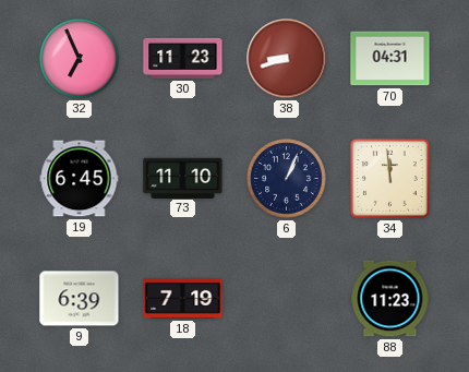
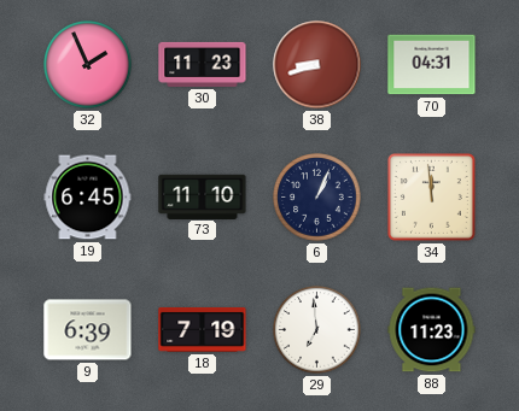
32: 6:56 -> 1:56 (88, 65)
29: none -> 6:59 (317, 330)
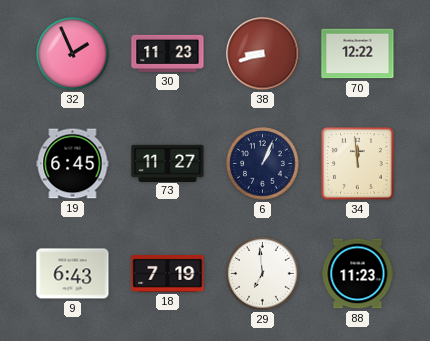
70: 04:31 -> 12:22 (358, 54)
73: 11:10 -> 11:27 (168, 163)
9: 6:39 -> 6:43 (73, 274)
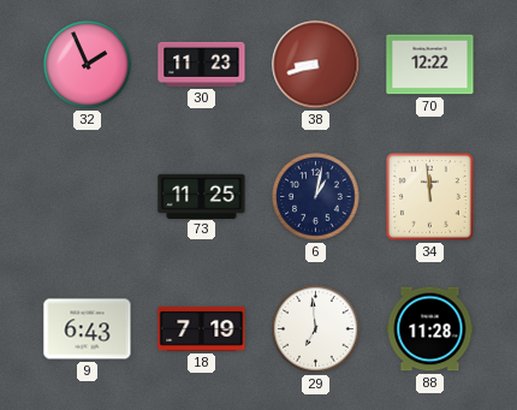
19: 6:45 -> none (73, 164)
73: 11:27 -> 11:25 (202, 196)
6: 1:04 -> 1:02 (316, 197)
88: 11:23 -> 11:28 (430, 329)
